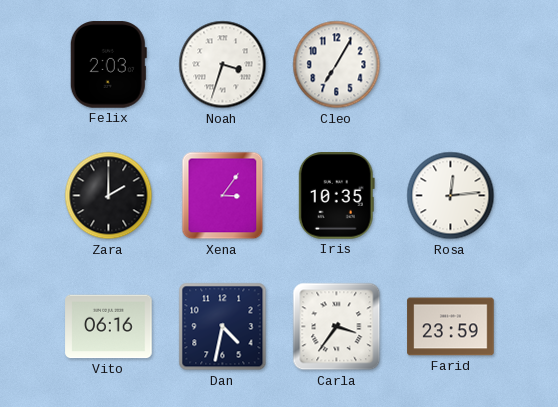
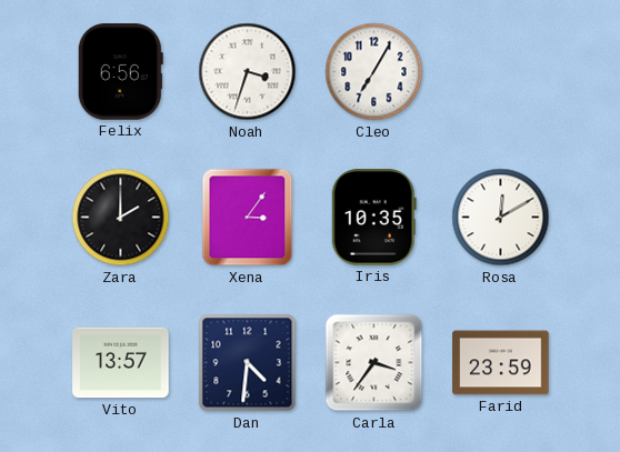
Felix: 2:03 -> 6:56 (120, 72)
Rosa: 12:14 -> 12:10 (501, 218)
Vito: 06:16 -> 13:57 (121, 363)
Dan: 4:32 -> 4:31 (248, 363)
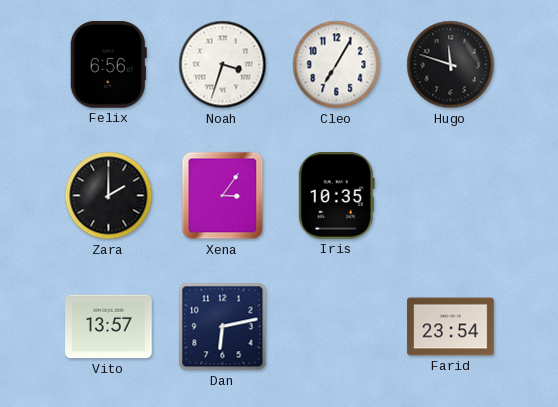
Hugo: none -> 11:48 (451, 65)
Rosa: 12:10 -> none (501, 218)
Dan: 4:31 -> 6:13 (223, 327)
Carla: 3:36 -> none (374, 363)
Farid: 23:59 -> 23:54 (451, 327)
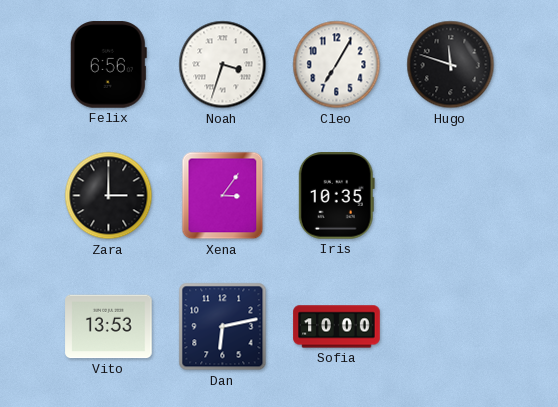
Zara: 2:00 -> 3:00 (109, 196)
Vito: 13:57 -> 13:53 (109, 327)
Sofia: none -> 10:00 (337, 327)
Farid: 23:54 -> none (451, 327)
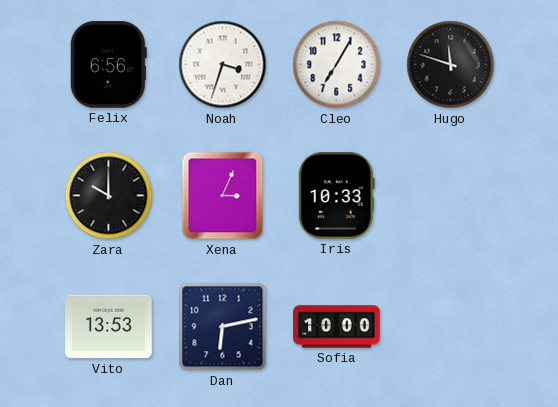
Zara: 3:00 -> 10:00 (109, 196)
Xena: 3:06 -> 3:04 (223, 196)
Iris: 10:35 -> 10:33 (336, 196)
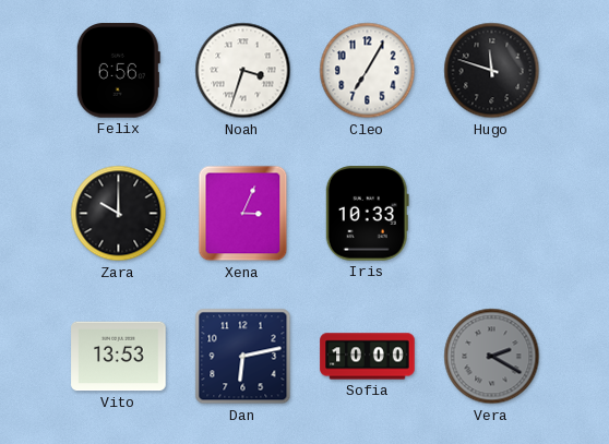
Vera: none -> 2:20 (492, 357)
